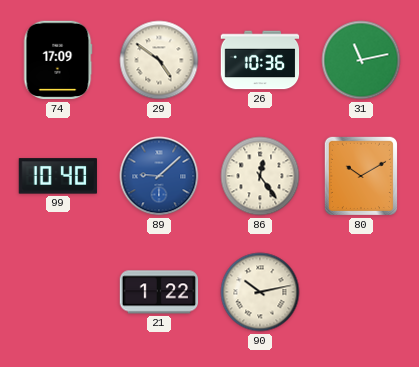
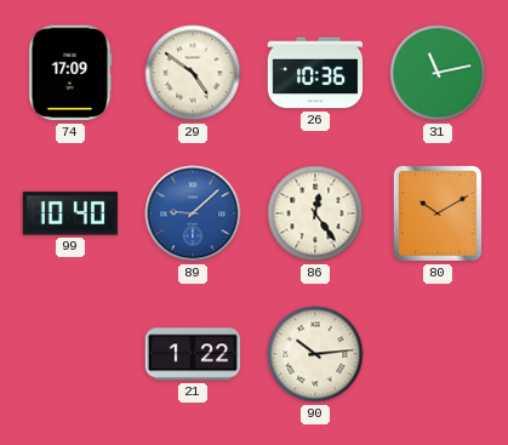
90: 10:13 -> 10:14 (315, 354)
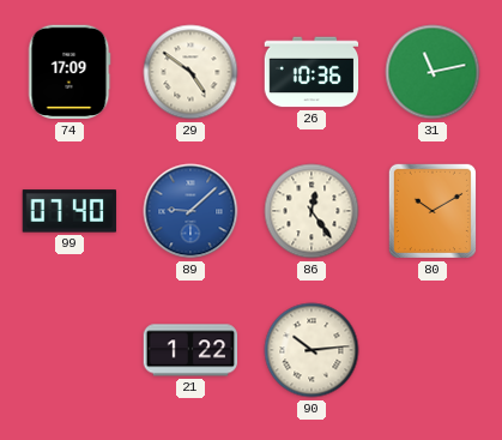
99: 10:40 -> 07:40 (69, 211)
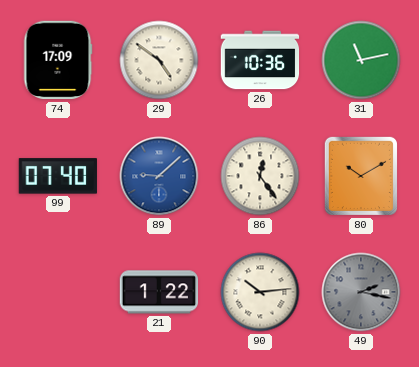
49: none -> 2:17 (361, 292)
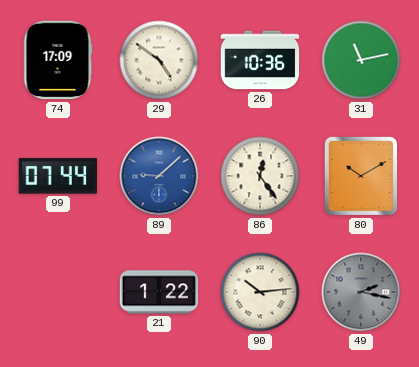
99: 07:40 -> 07:44 (58, 176)
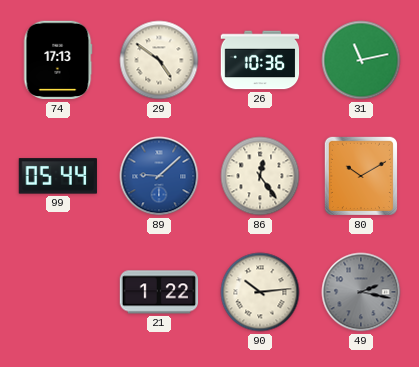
74: 17:09 -> 17:13 (58, 60)
99: 07:44 -> 05:44 (58, 176)
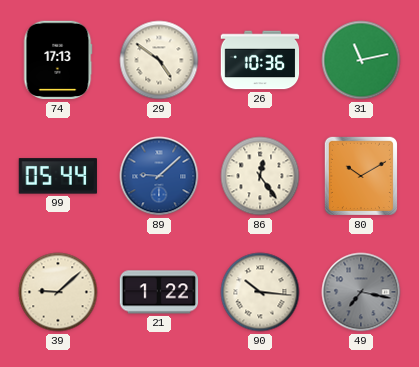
39: none -> 9:08 (58, 292)
90: 10:14 -> 10:16 (260, 292)
49: 2:17 -> 7:17 (361, 292)
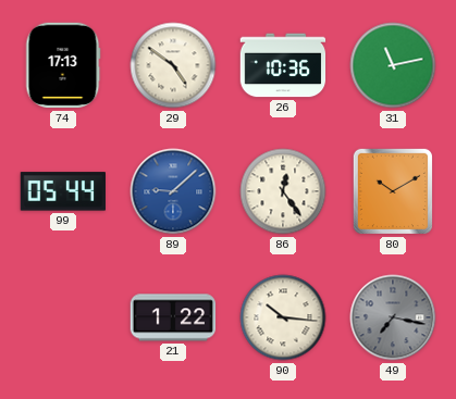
39: 9:08 -> none (58, 292)
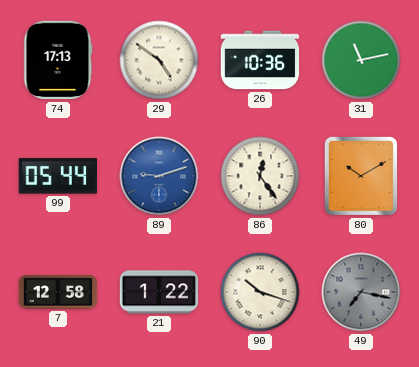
89: 9:08 -> 9:12 (159, 176)
7: none -> 12:58 (58, 292)
90: 10:16 -> 10:18 (260, 292)
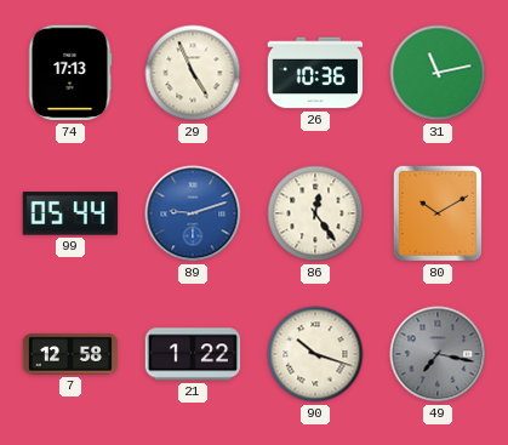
29: 4:51 -> 4:56 (193, 73)
